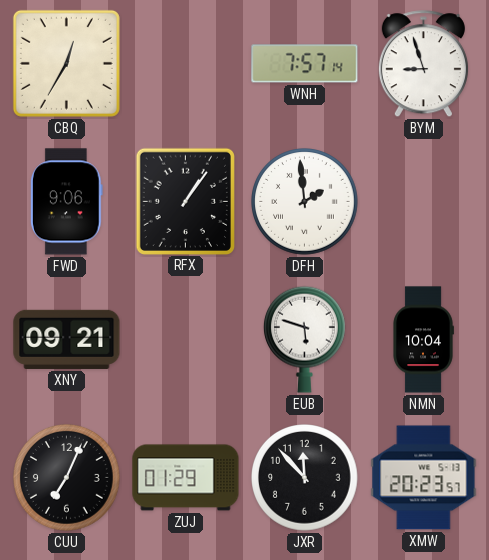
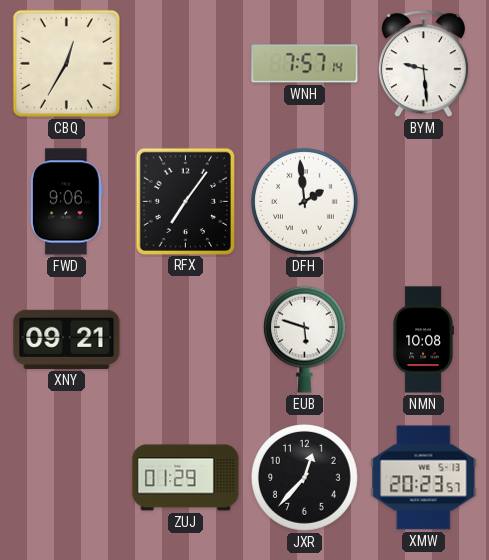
BYM: 8:57 -> 9:29 (423, 64)
RFX: 1:06 -> 7:06 (185, 201)
NMN: 10:04 -> 10:08 (423, 340)
CUU: 7:04 -> none (67, 478)
JXR: 11:53 -> 12:37 (305, 478)
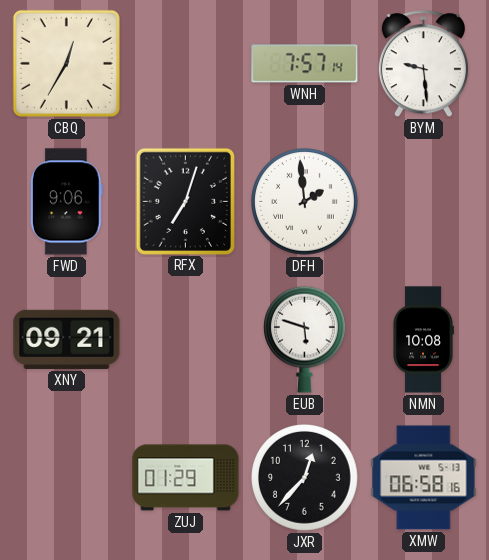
RFX: 7:06 -> 7:03 (185, 201)
XMW: 20:23 -> 06:58 (424, 478)
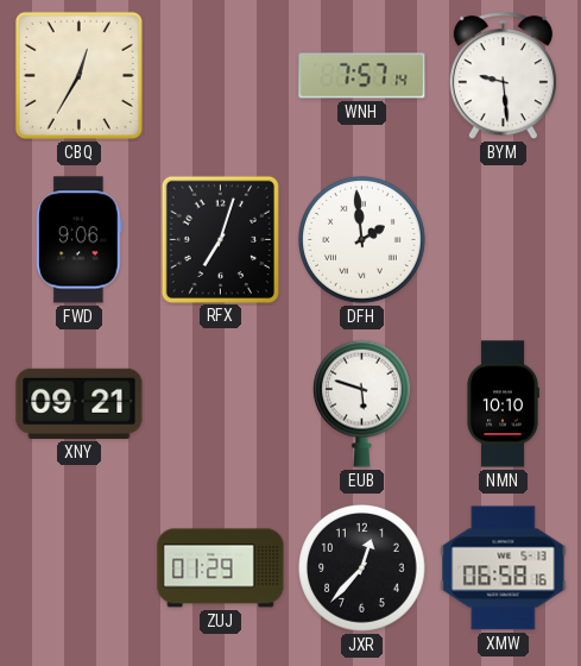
NMN: 10:08 -> 10:10 (503, 404)
